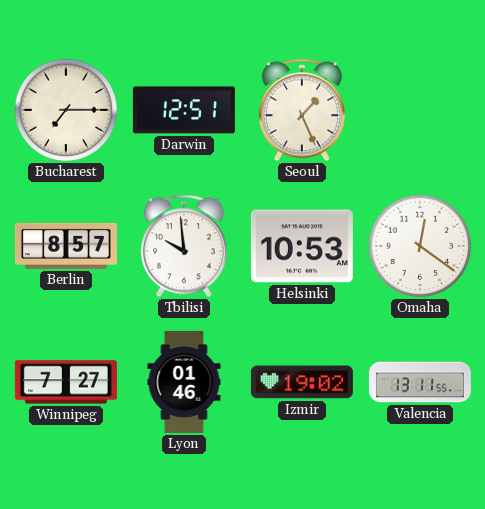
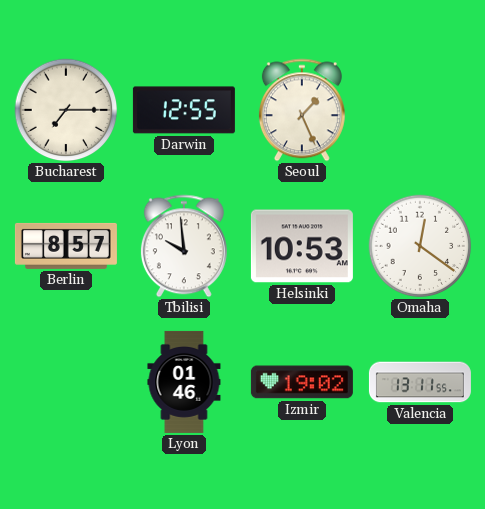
Darwin: 12:51 -> 12:55 (184, 110)
Winnipeg: 7:27 -> none (66, 382)
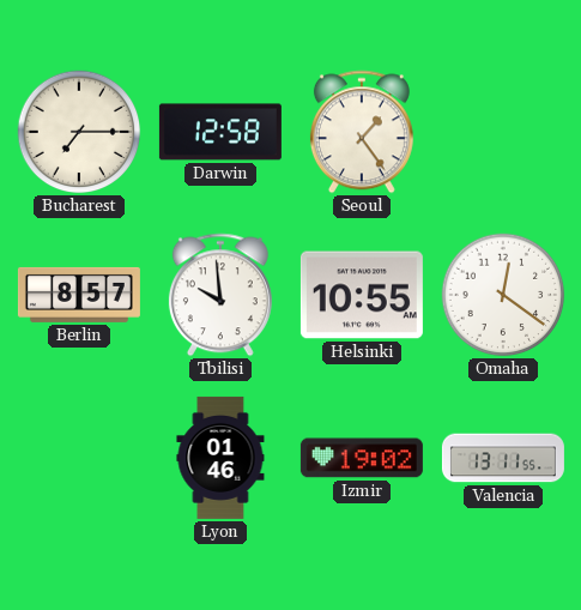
Darwin: 12:55 -> 12:58 (220, 132)
Seoul: 1:26 -> 1:24 (362, 132)
Helsinki: 10:53 -> 10:55 (362, 295)
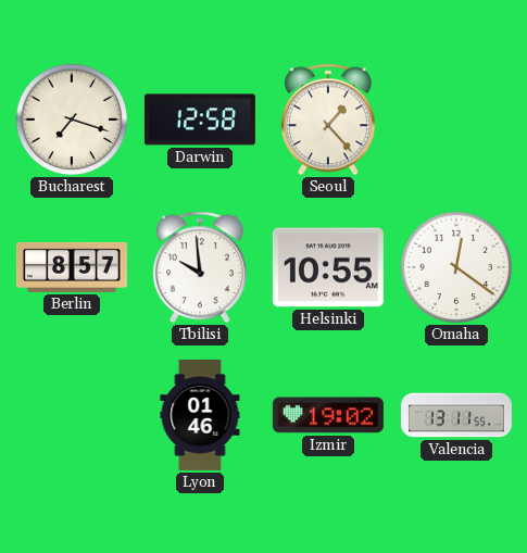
Bucharest: 7:15 -> 7:18 (72, 120)
Seoul: 1:24 -> 1:23 (328, 120)
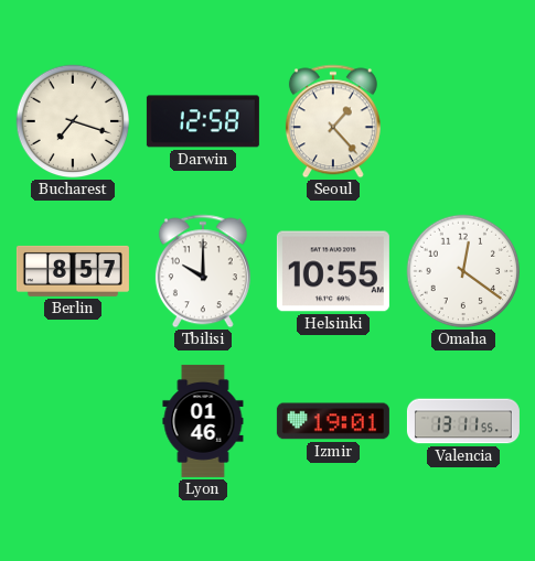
Tbilisi: 9:59 -> 10:00 (203, 271)
Izmir: 19:02 -> 19:01 (333, 421)
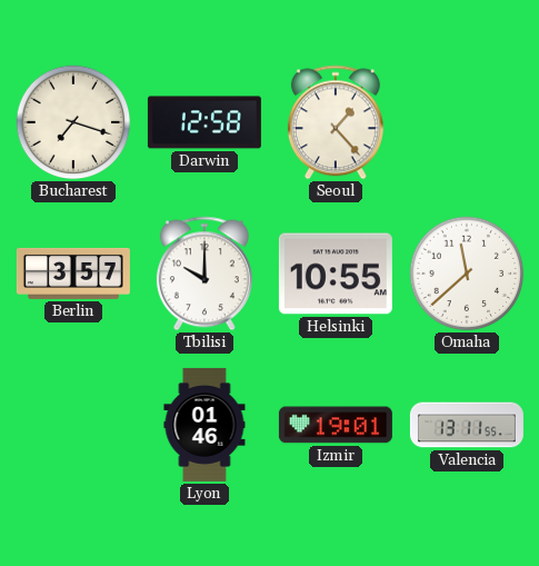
Berlin: 8:57 -> 3:57 (73, 274)
Omaha: 12:21 -> 11:38 (467, 274)
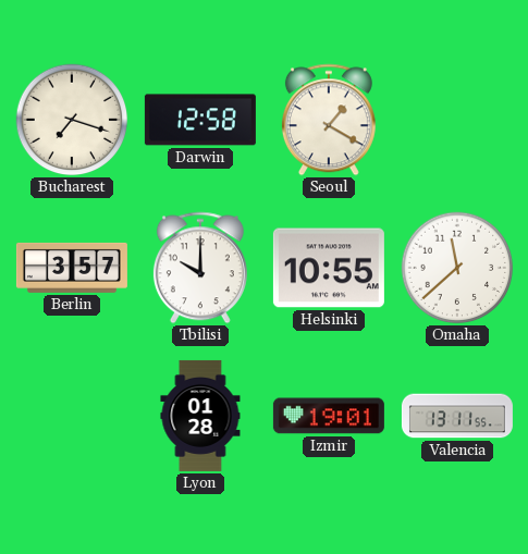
Seoul: 1:23 -> 1:20 (329, 120)
Lyon: 01:46 -> 01:28 (200, 416)
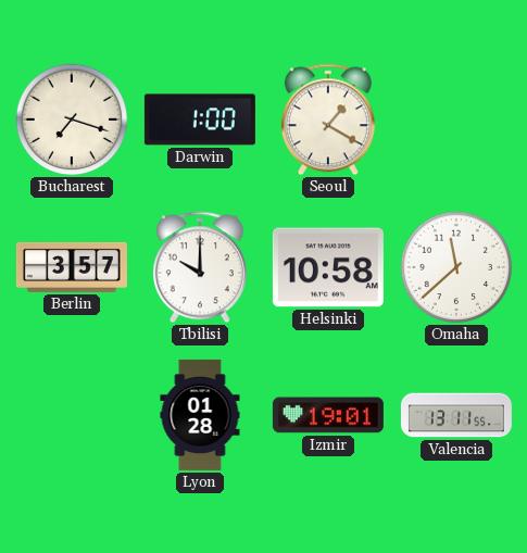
Darwin: 12:58 -> 1:00 (200, 120)
Helsinki: 10:55 -> 10:58 (328, 267)
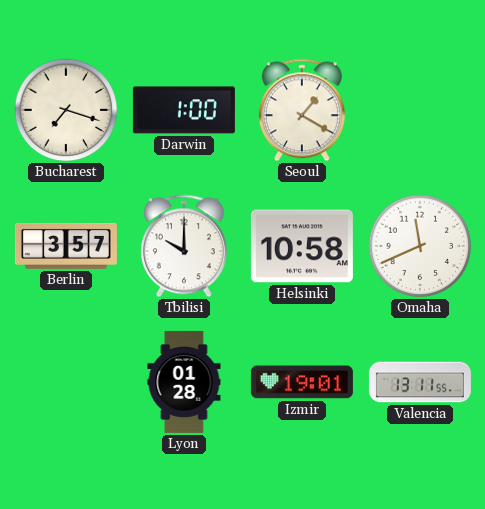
Omaha: 11:38 -> 11:41 (420, 246)
